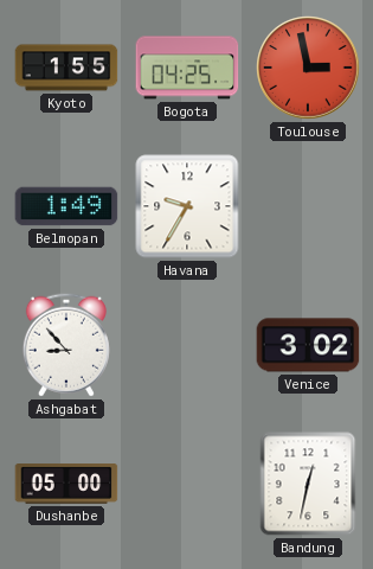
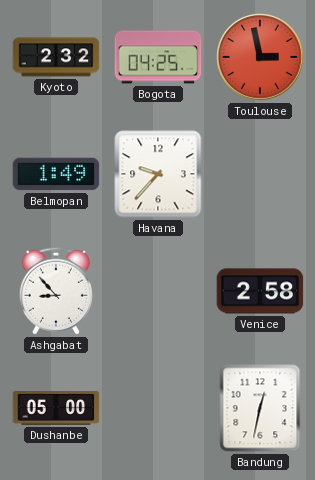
Kyoto: 1:55 -> 2:32 (56, 57)
Havana: 9:35 -> 9:37 (158, 174)
Venice: 3:02 -> 2:58 (260, 291)
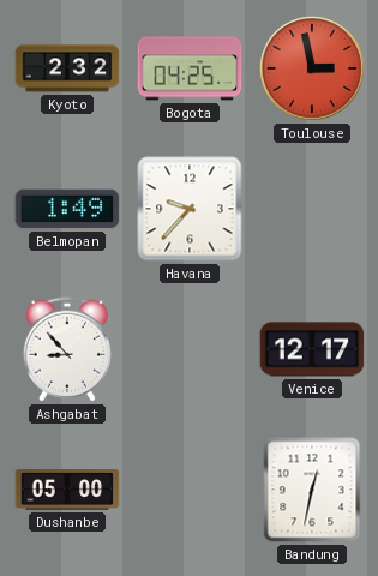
Venice: 2:58 -> 12:17 (312, 349)
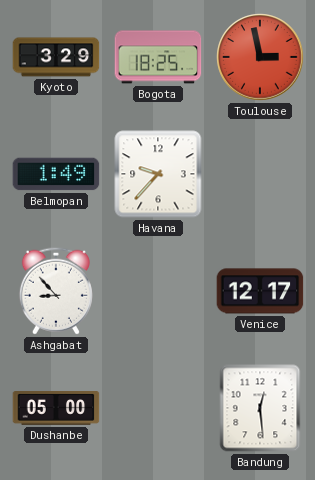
Kyoto: 2:32 -> 3:29 (56, 57)
Bogota: 04:25 -> 18:25 (158, 57)
Bandung: 12:32 -> 12:29 (260, 408)
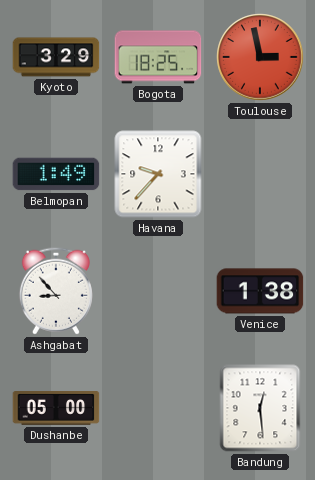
Venice: 12:17 -> 1:38 (260, 291)
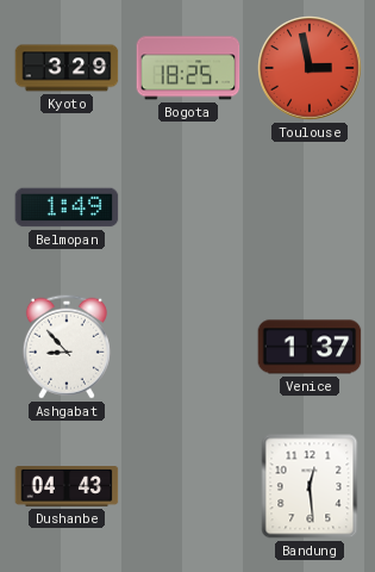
Havana: 9:37 -> none (158, 174)
Venice: 1:38 -> 1:37 (310, 347)
Dushanbe: 05:00 -> 04:43 (67, 487)
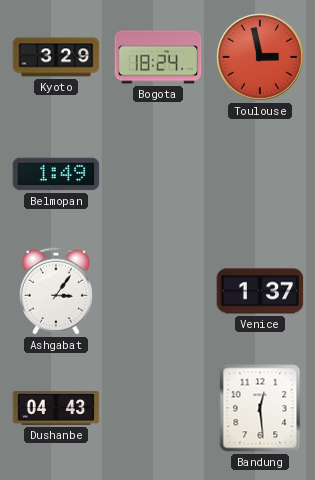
Bogota: 18:25 -> 18:24 (158, 57)
Ashgabat: 8:53 -> 3:06 (56, 291)
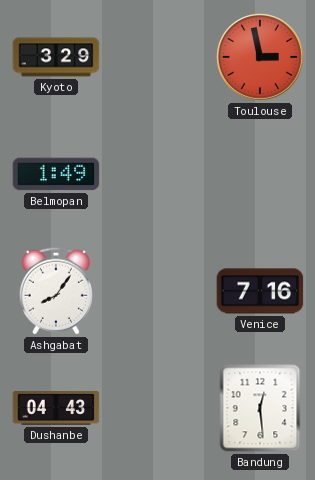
Bogota: 18:24 -> none (158, 57)
Ashgabat: 3:06 -> 8:06 (56, 291)
Venice: 1:37 -> 7:16 (260, 291)
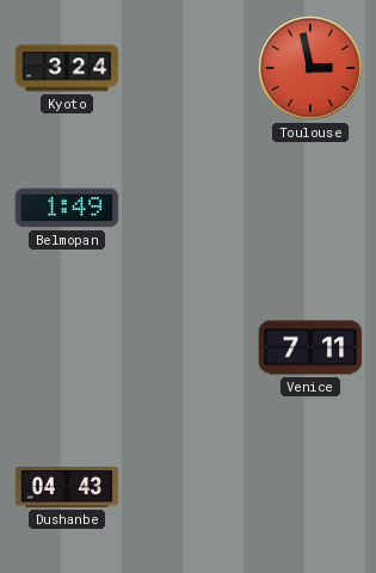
Kyoto: 3:29 -> 3:24 (67, 68)
Ashgabat: 8:06 -> none (56, 291)
Venice: 7:16 -> 7:11 (310, 347)
Bandung: 12:29 -> none (260, 408)
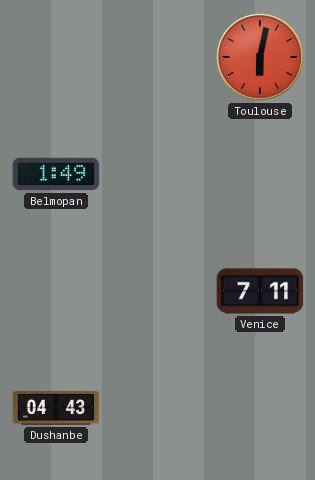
Kyoto: 3:24 -> none (67, 68)
Toulouse: 2:58 -> 6:02 (260, 57)
